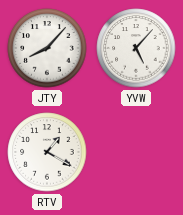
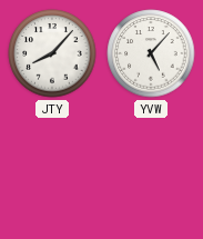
RTV: 1:20 -> none (47, 152)
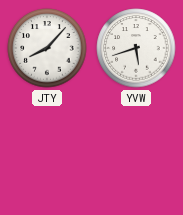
YVW: 5:07 -> 5:42 (136, 48)
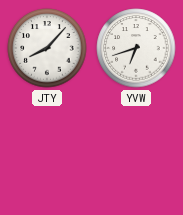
YVW: 5:42 -> 6:42 (136, 48)
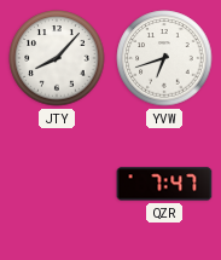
QZR: none -> 7:47 (164, 184)
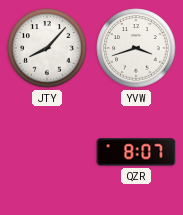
YVW: 6:42 -> 3:42 (136, 48)
QZR: 7:47 -> 8:07 (136, 152)
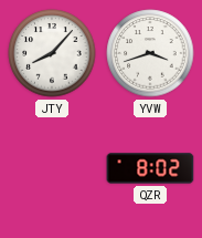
QZR: 8:07 -> 8:02 (150, 168)
